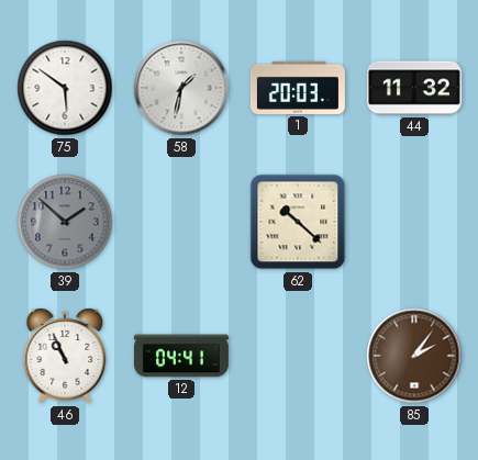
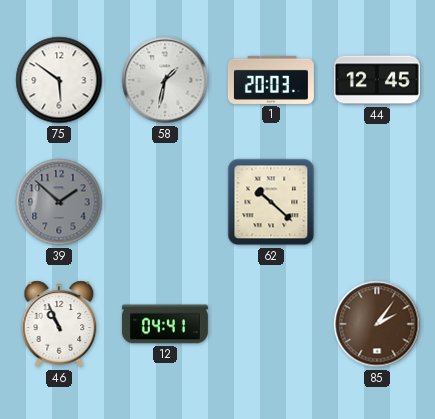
44: 11:32 -> 12:45 (377, 80)
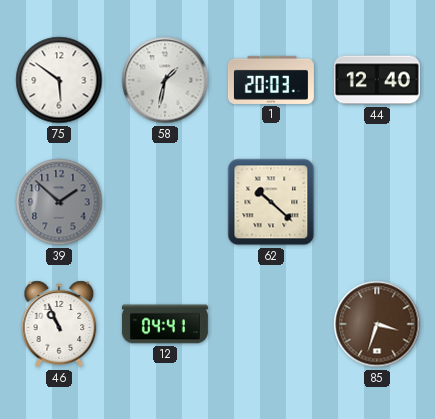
44: 12:45 -> 12:40 (377, 80)
85: 2:06 -> 3:33 (377, 324)
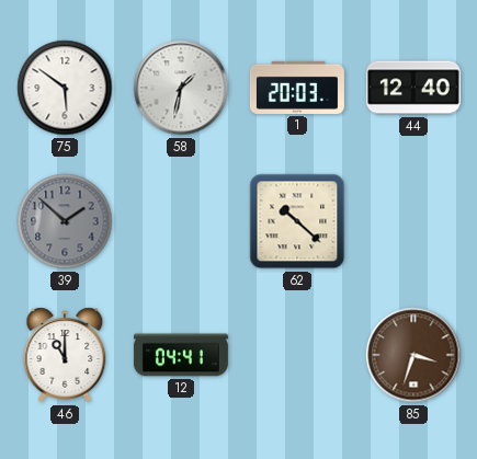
46: 10:56 -> 11:00 (65, 355)
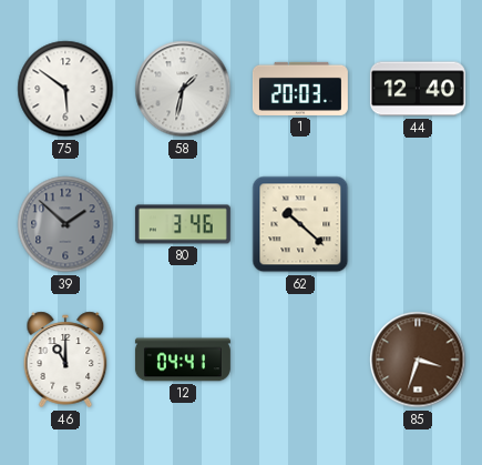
80: none -> 3:46 (183, 224)
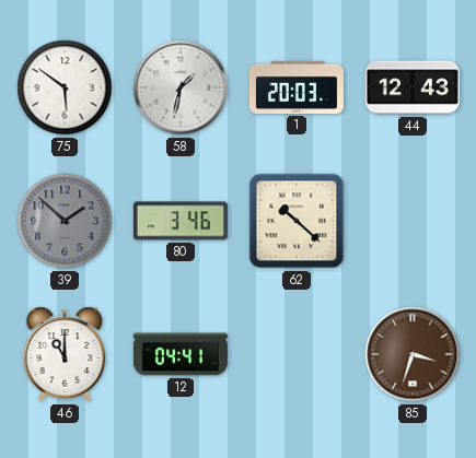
44: 12:40 -> 12:43 (413, 87)
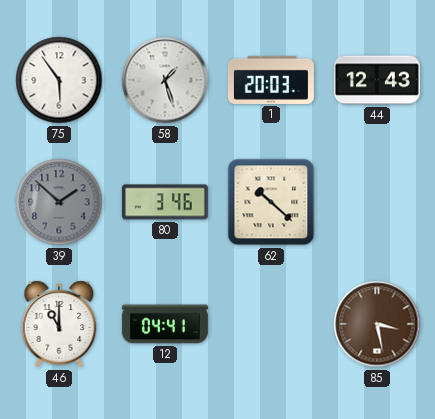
75: 5:51 -> 5:54 (59, 80)
58: 1:32 -> 1:27 (165, 80)
85: 3:33 -> 3:28 (377, 324)
